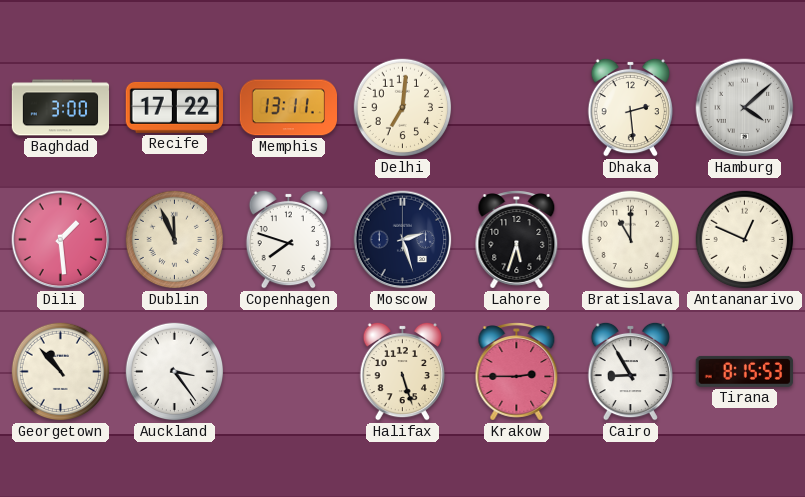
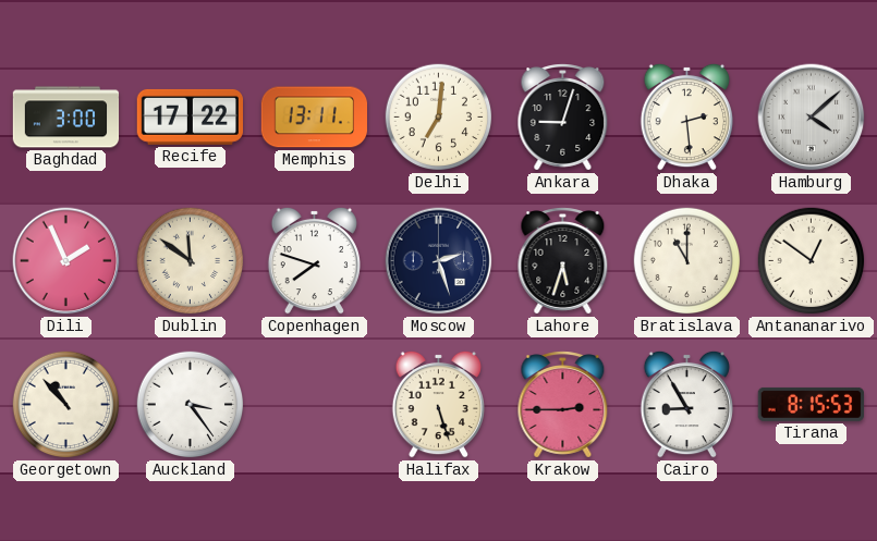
Ankara: none -> 9:03 (563, 118)
Dili: 1:29 -> 1:56 (66, 261)
Dublin: 11:56 -> 11:51 (191, 261)
Antananarivo: 12:49 -> 12:51 (812, 261)
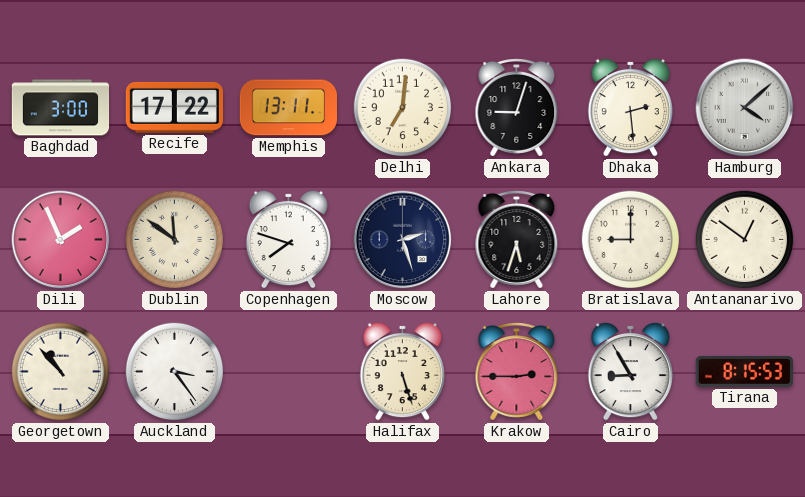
Bratislava: 11:00 -> 9:00 (631, 240)
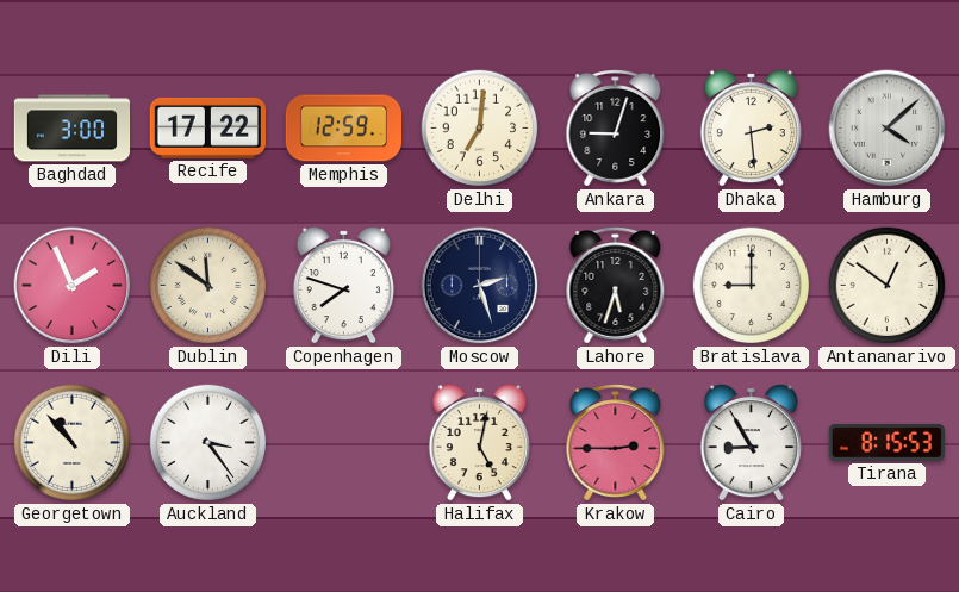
Memphis: 13:11 -> 12:59 (343, 129)
Halifax: 5:27 -> 5:02 (479, 442)
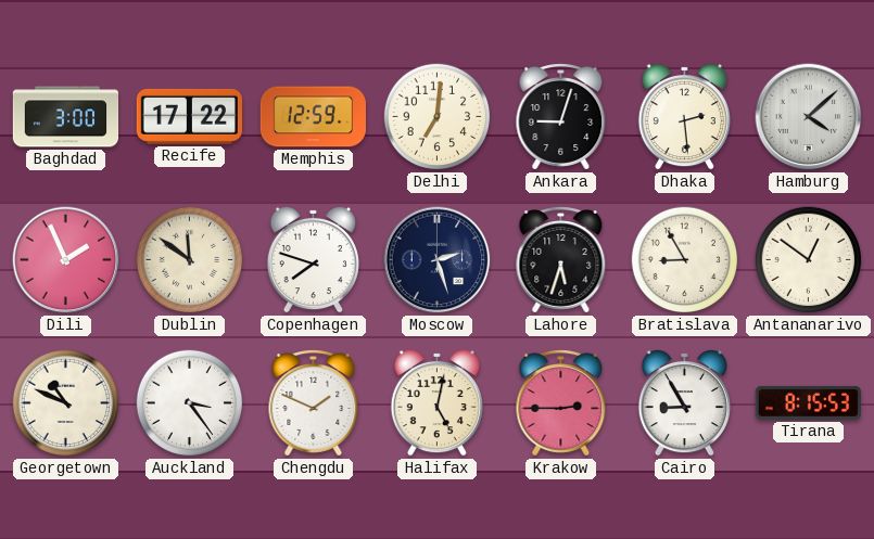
Bratislava: 9:00 -> 8:55 (685, 260)
Georgetown: 10:53 -> 10:49 (66, 403)
Chengdu: none -> 1:49 (314, 403)
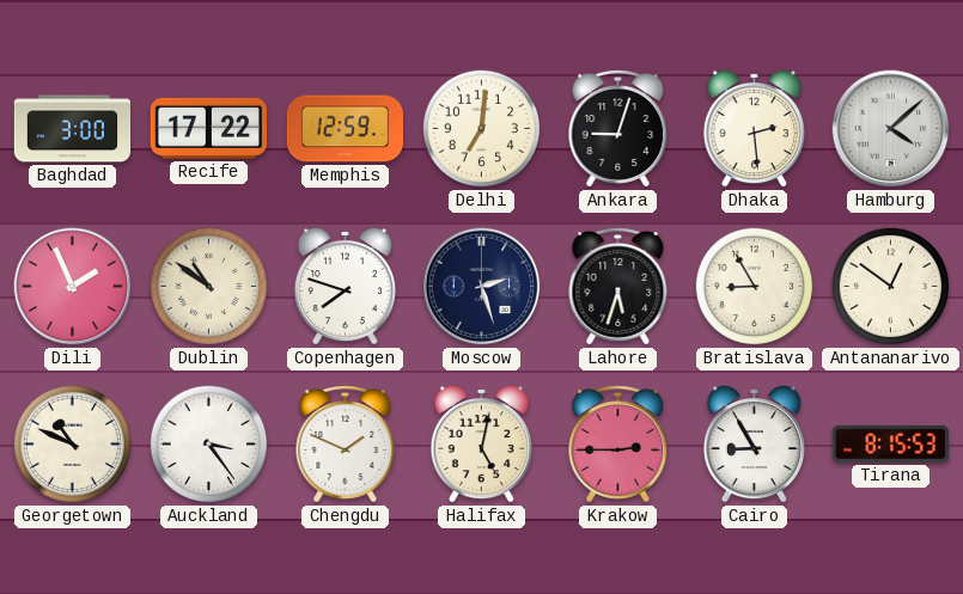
Dublin: 11:51 -> 10:51 (209, 287)
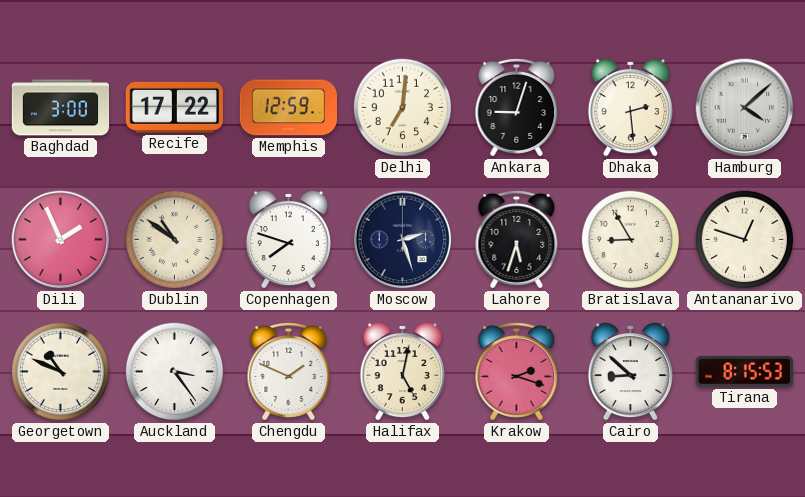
Antananarivo: 12:51 -> 12:48 (745, 240)
Krakow: 2:45 -> 2:18 (517, 372)
Cairo: 8:55 -> 8:52 (630, 371)
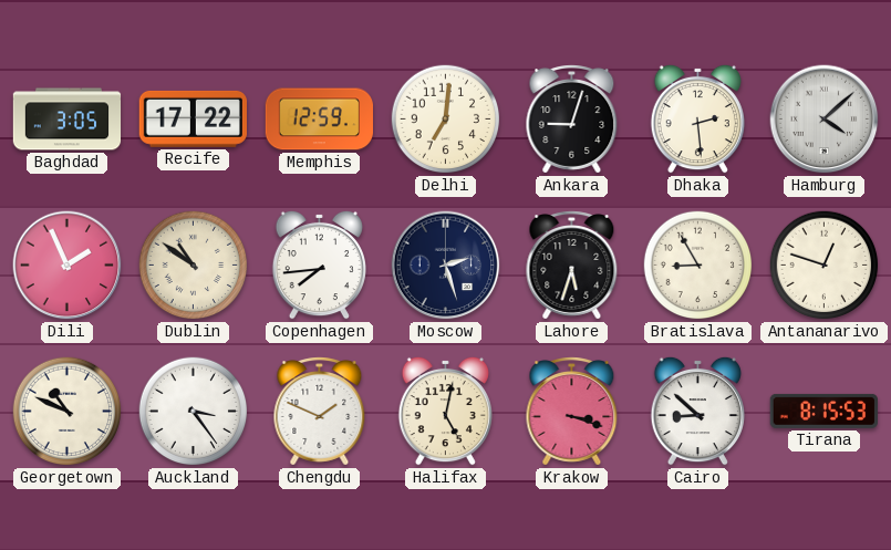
Baghdad: 3:00 -> 3:05 (68, 120)
Copenhagen: 7:48 -> 7:44 (319, 264)
Krakow: 2:18 -> 3:18 (572, 412)
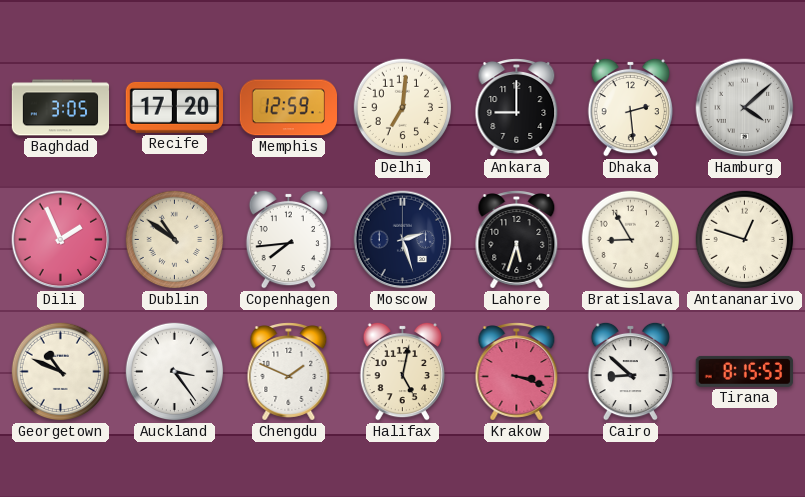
Recife: 17:22 -> 17:20 (174, 107)
Ankara: 9:03 -> 9:00 (517, 108)
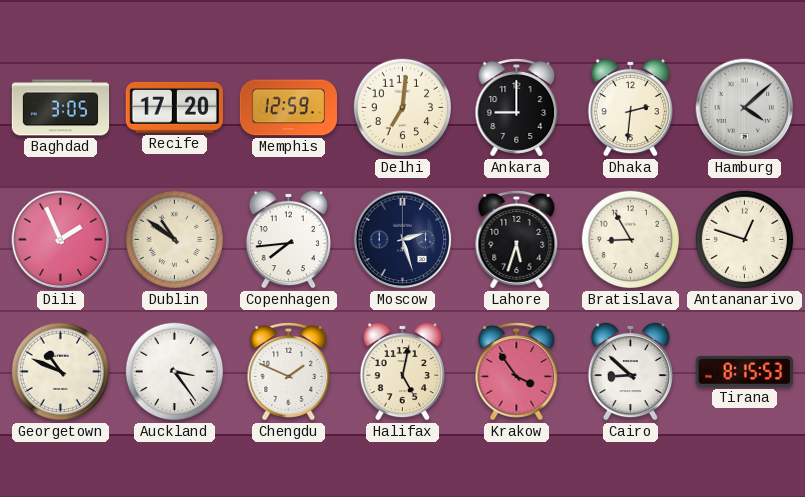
Dhaka: 2:29 -> 2:31 (630, 107)
Krakow: 3:18 -> 3:54 (517, 372)
